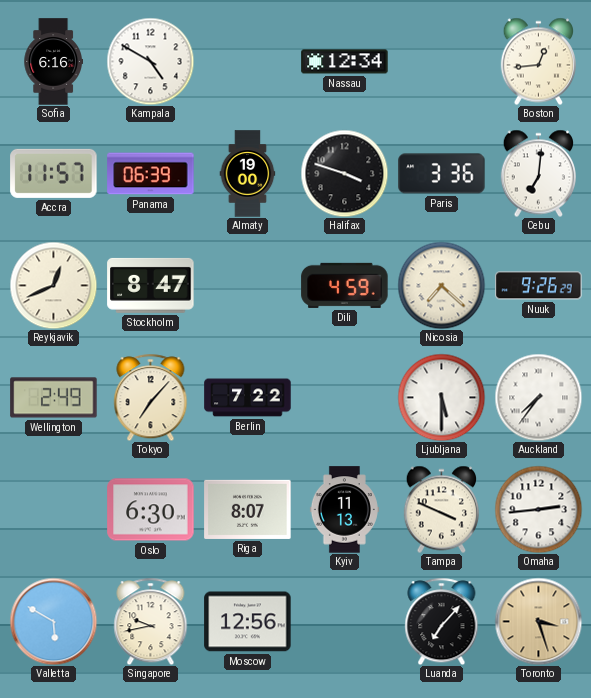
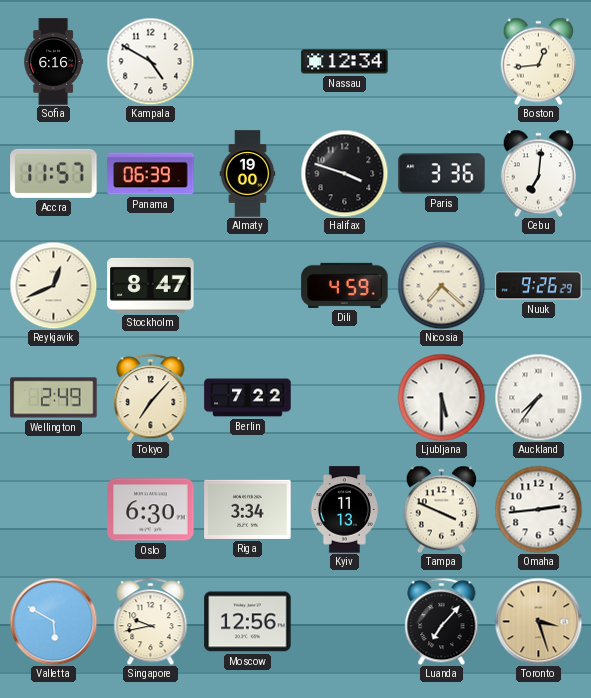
Riga: 8:07 -> 3:34 (248, 509)
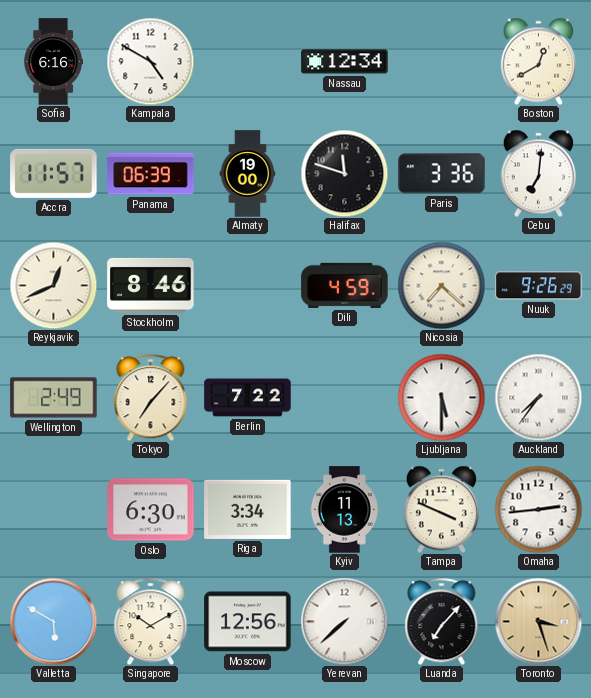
Boston: 12:44 -> 12:40 (538, 61)
Halifax: 3:48 -> 11:48 (344, 173)
Stockholm: 8:47 -> 8:46 (151, 285)
Singapore: 9:43 -> 10:10 (151, 621)
Yerevan: none -> 7:38 (344, 621)
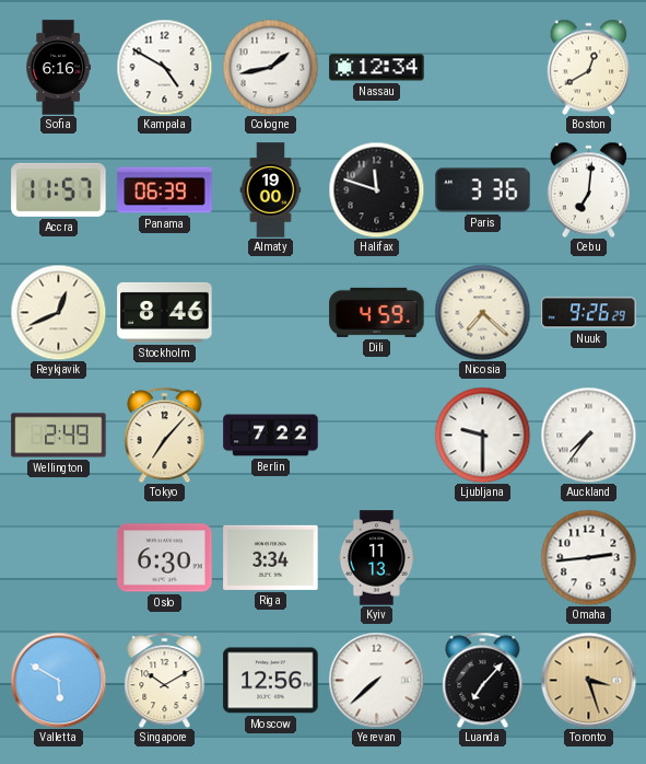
Cologne: none -> 1:43 (270, 67)
Ljubljana: 5:30 -> 9:30 (482, 435)
Tampa: 3:49 -> none (441, 509)
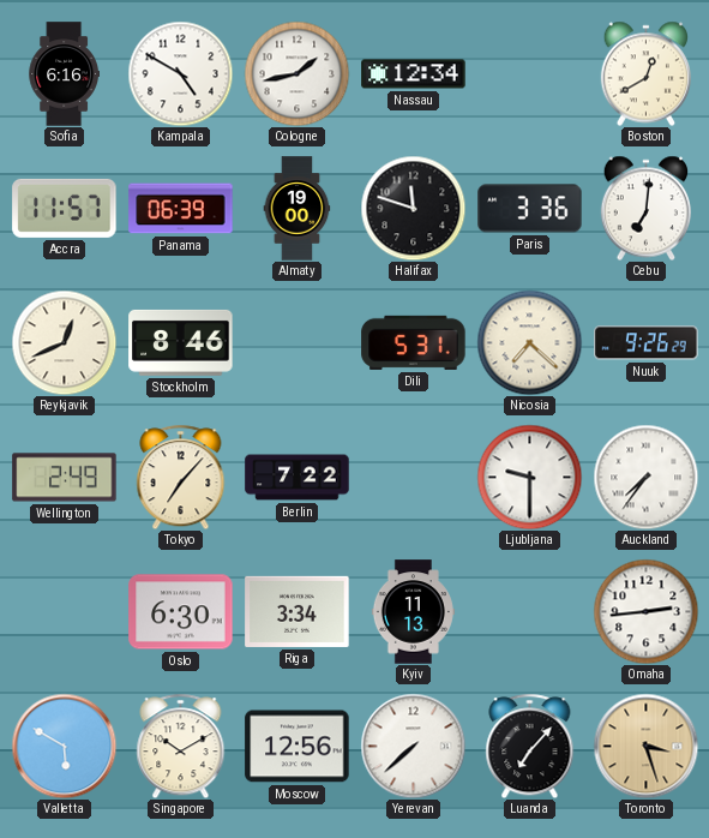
Dili: 4:59 -> 5:31 (414, 342)
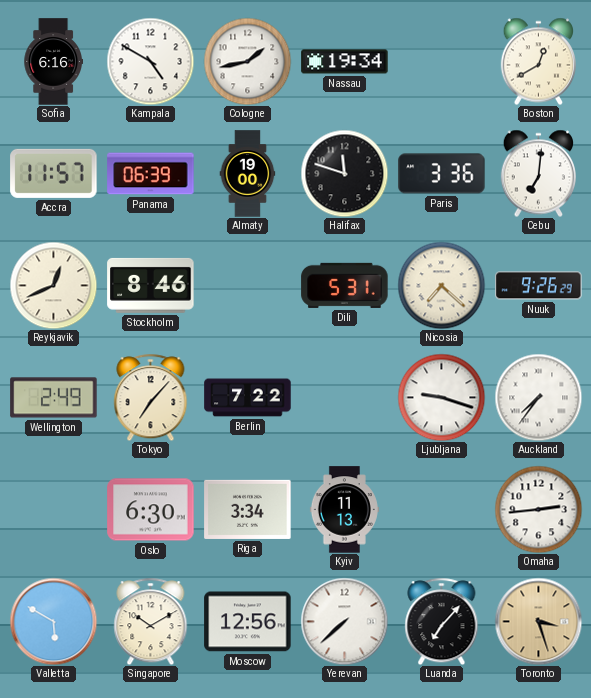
Nassau: 12:34 -> 19:34 (345, 62)
Ljubljana: 9:30 -> 9:18 (441, 397)
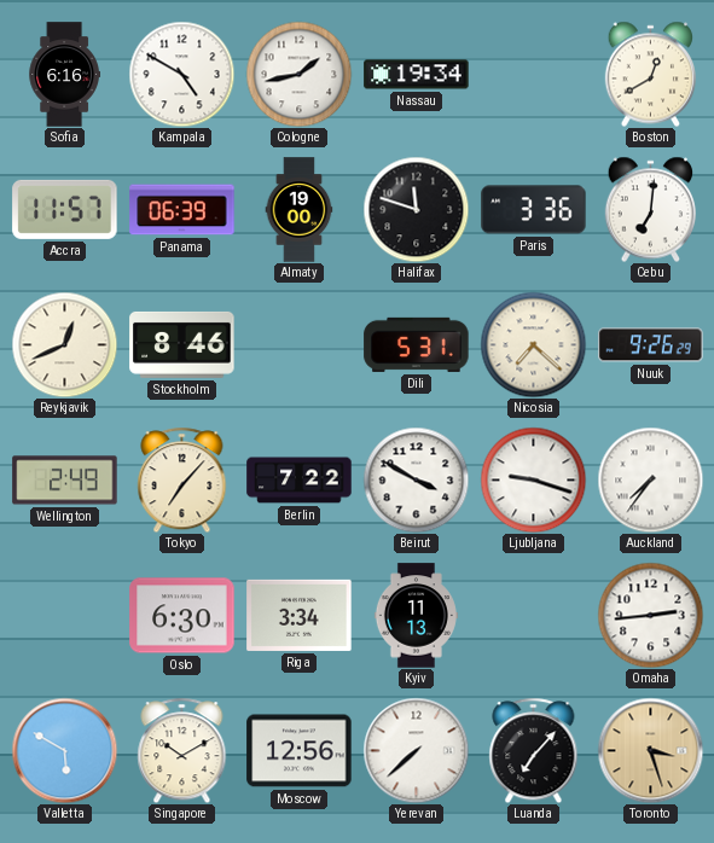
Beirut: none -> 3:50 (416, 479)
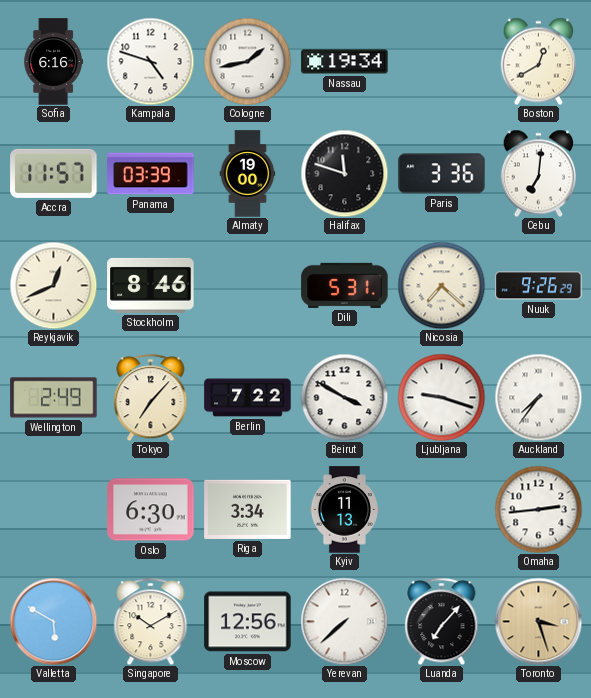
Kampala: 4:50 -> 4:48 (150, 61)
Panama: 06:39 -> 03:39 (151, 174)
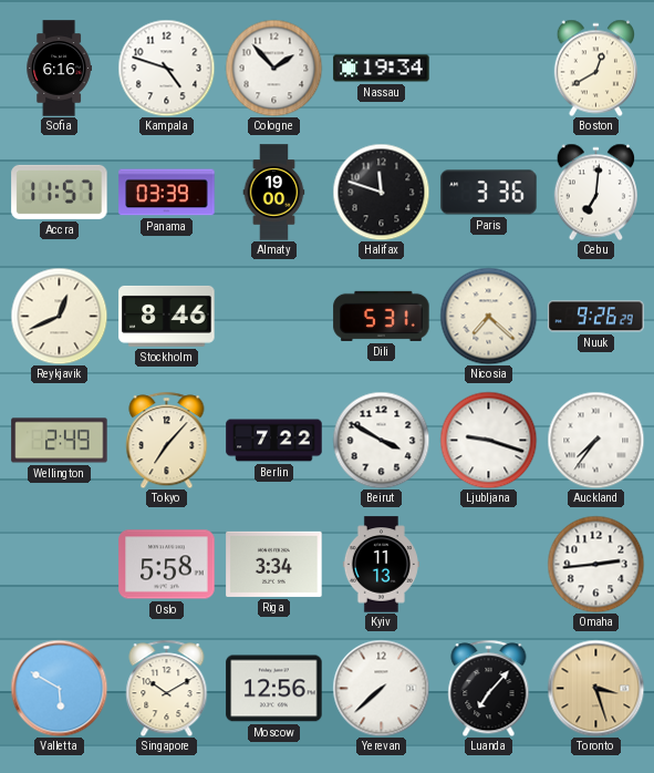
Cologne: 1:43 -> 1:53 (273, 68)
Oslo: 6:30 -> 5:58 (167, 565)
